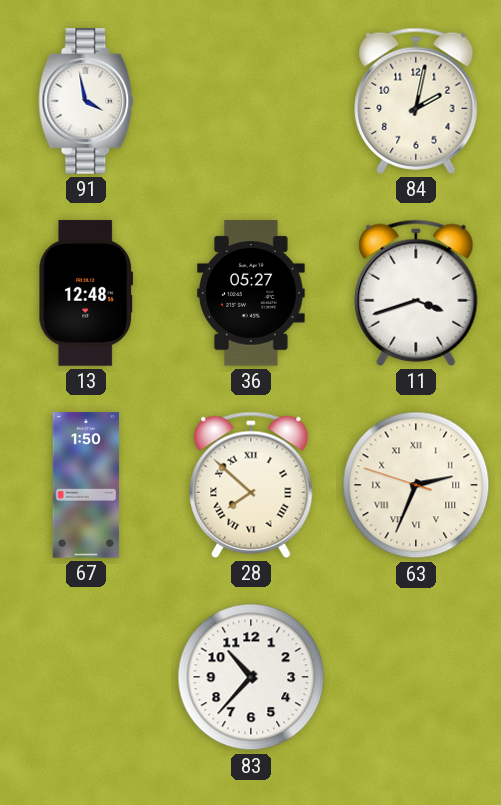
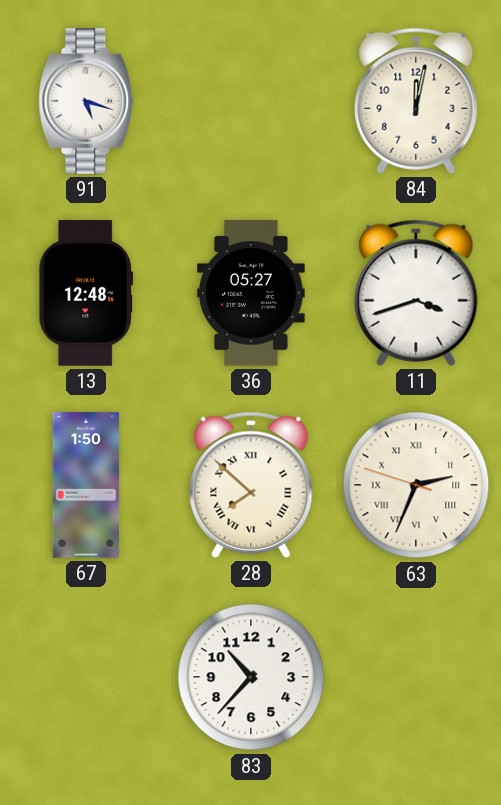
91: 3:58 -> 5:18 (86, 101)
84: 2:02 -> 12:02 (416, 101)
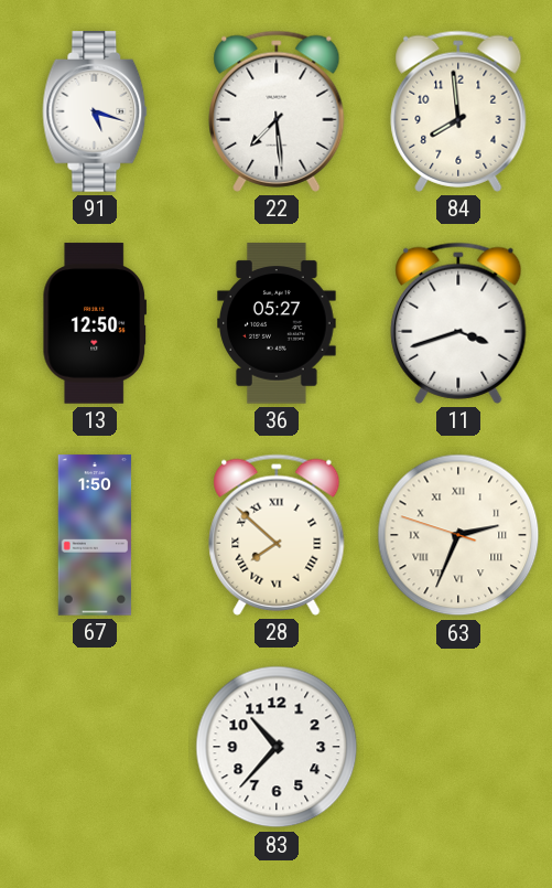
22: none -> 7:29 (277, 111)
84: 12:02 -> 7:59 (458, 111)
13: 12:48 -> 12:50 (95, 323)
